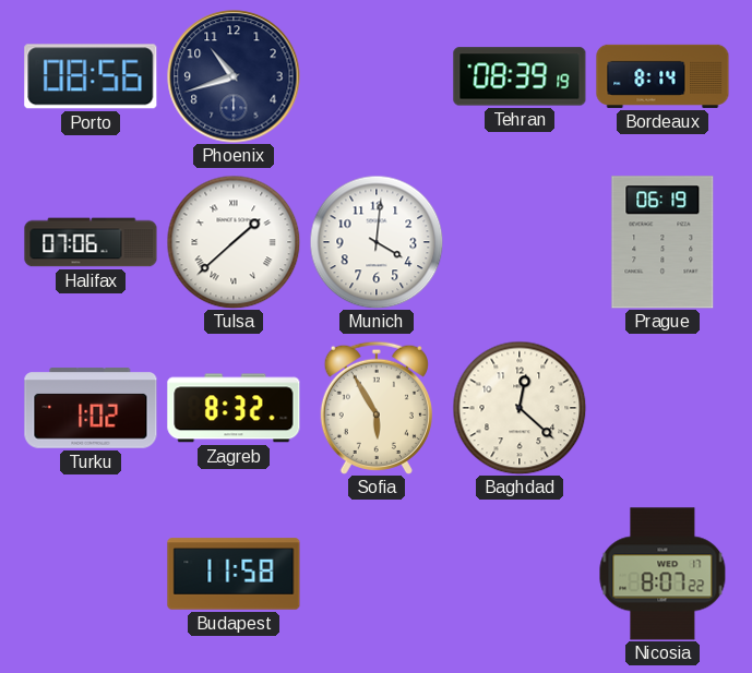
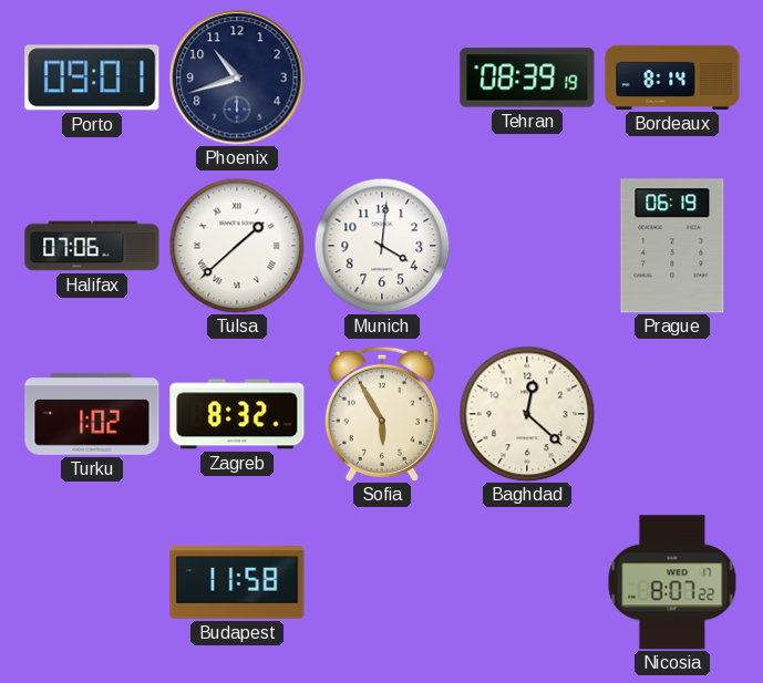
Porto: 08:56 -> 09:01 (92, 77)
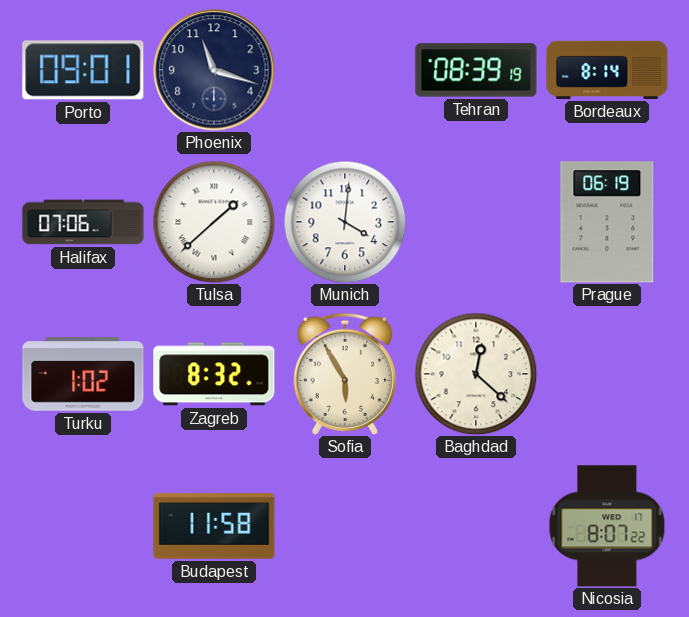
Phoenix: 10:42 -> 11:18 (214, 70)
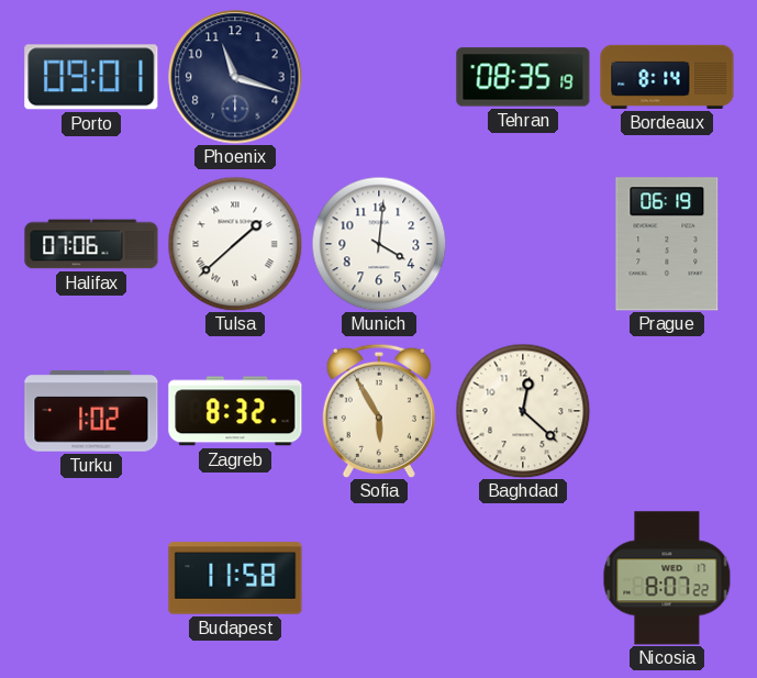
Tehran: 08:39 -> 08:35 (523, 77)
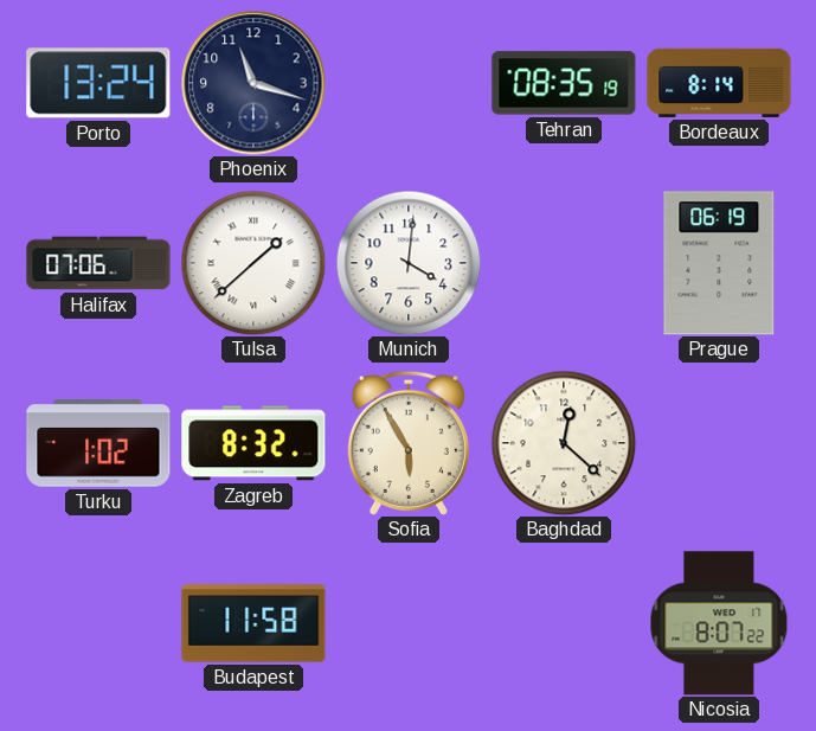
Porto: 09:01 -> 13:24 (98, 83)
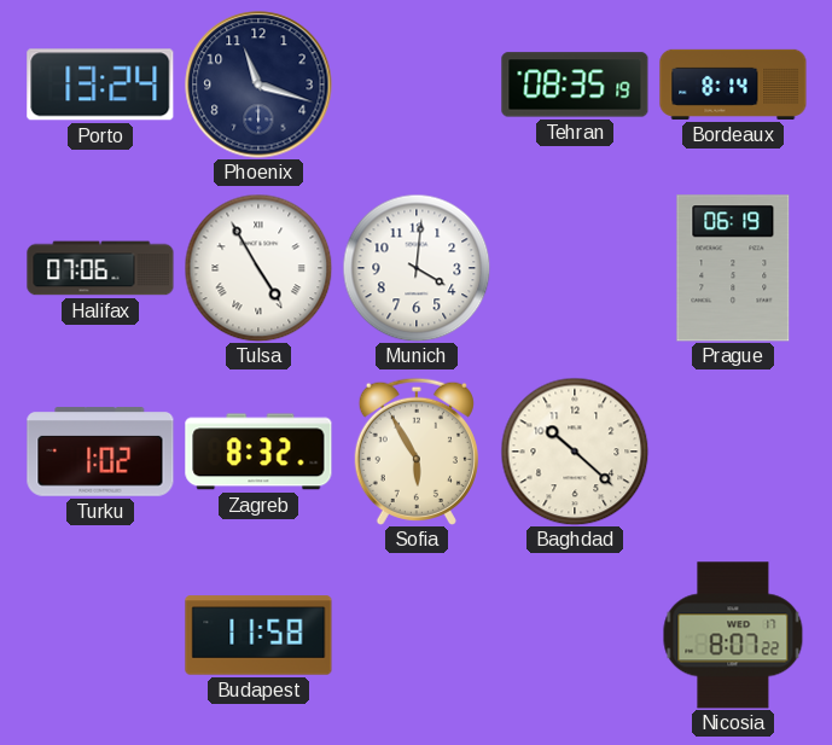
Tulsa: 1:38 -> 4:55 (258, 268)
Baghdad: 12:22 -> 10:22 (575, 452)
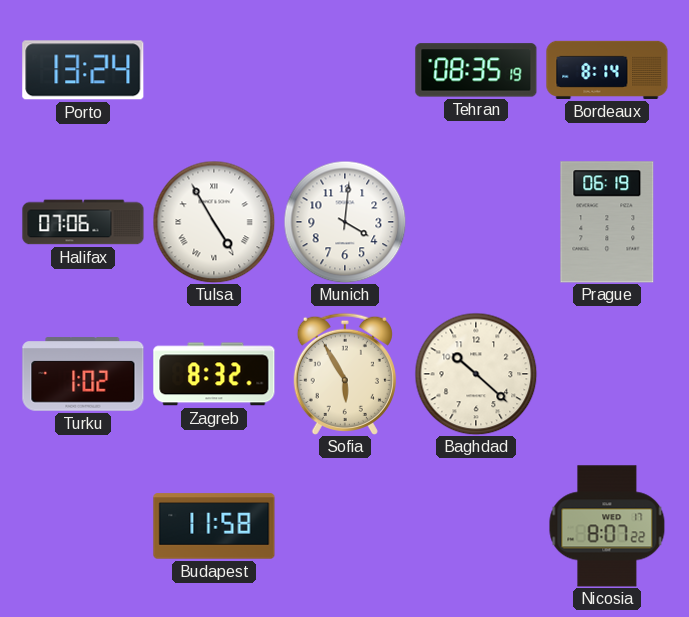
Phoenix: 11:18 -> none (258, 85)
